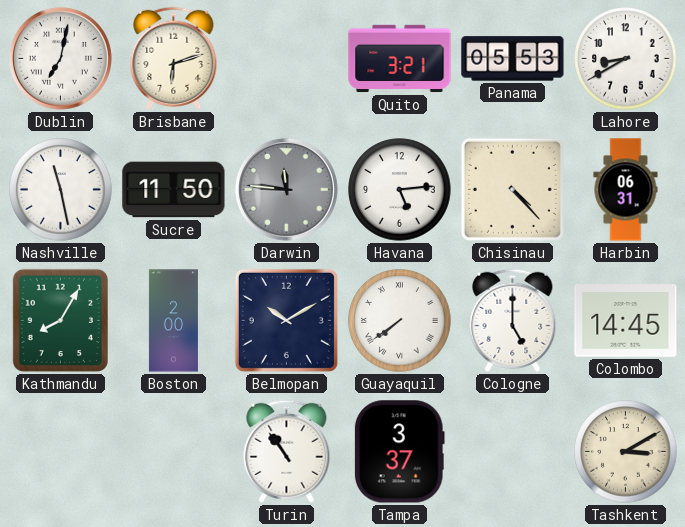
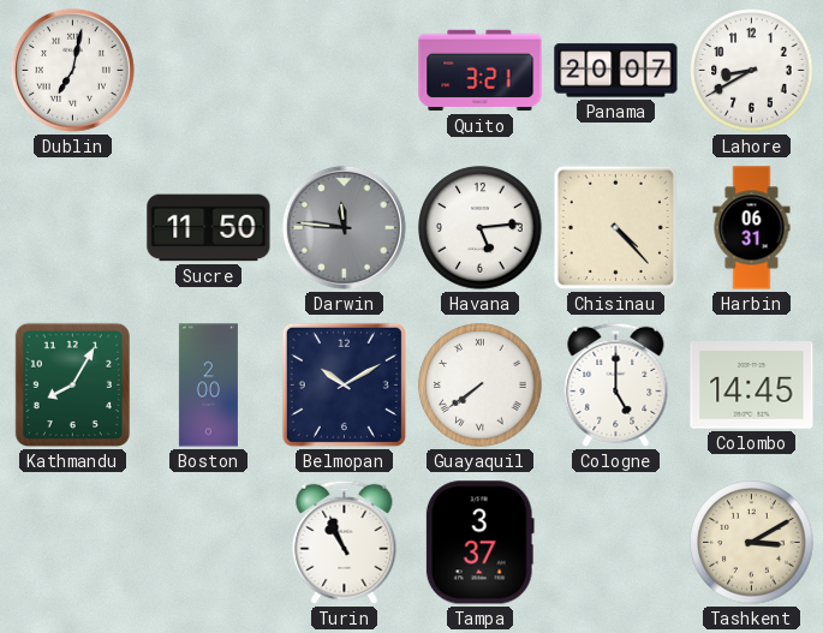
Brisbane: 6:12 -> none (174, 58)
Panama: 05:53 -> 20:07 (616, 71)
Nashville: 11:28 -> none (61, 190)
Turin: 10:54 -> 10:56 (345, 542)
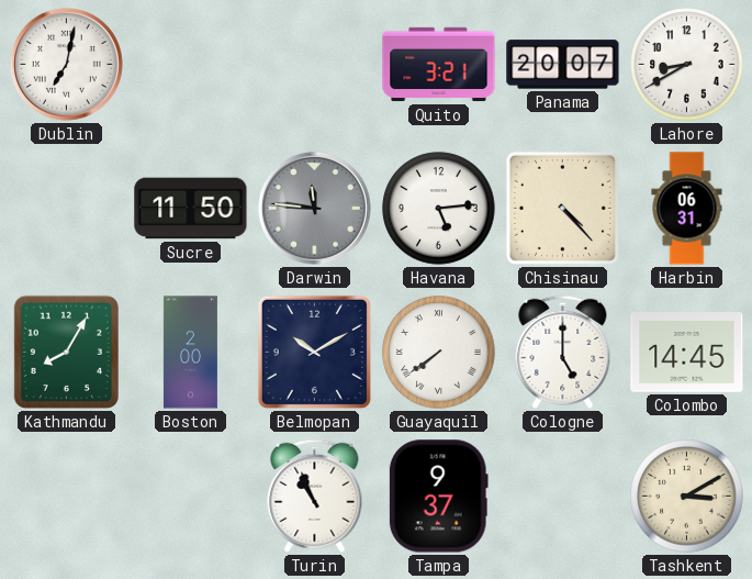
Tampa: 3:37 -> 9:37 (438, 497)
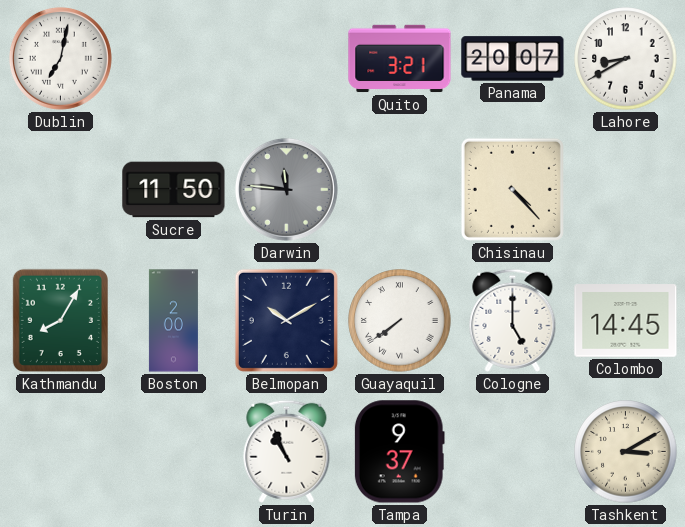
Havana: 5:14 -> none (439, 209)
Harbin: 06:31 -> none (687, 209)
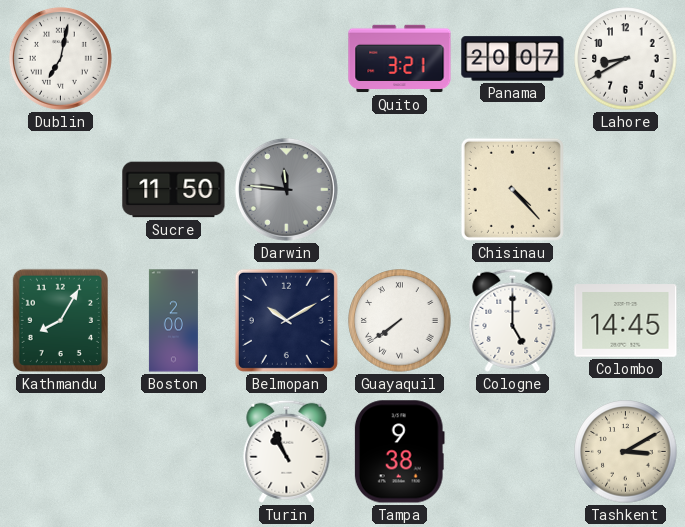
Tampa: 9:37 -> 9:38 (399, 452)
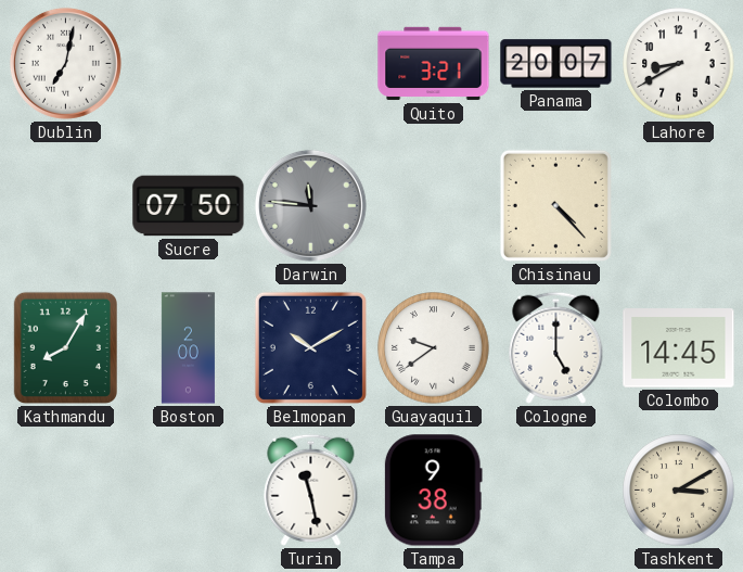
Sucre: 11:50 -> 07:50 (189, 206)
Guayaquil: 7:39 -> 9:39 (434, 348)
Turin: 10:56 -> 11:28 (311, 490)
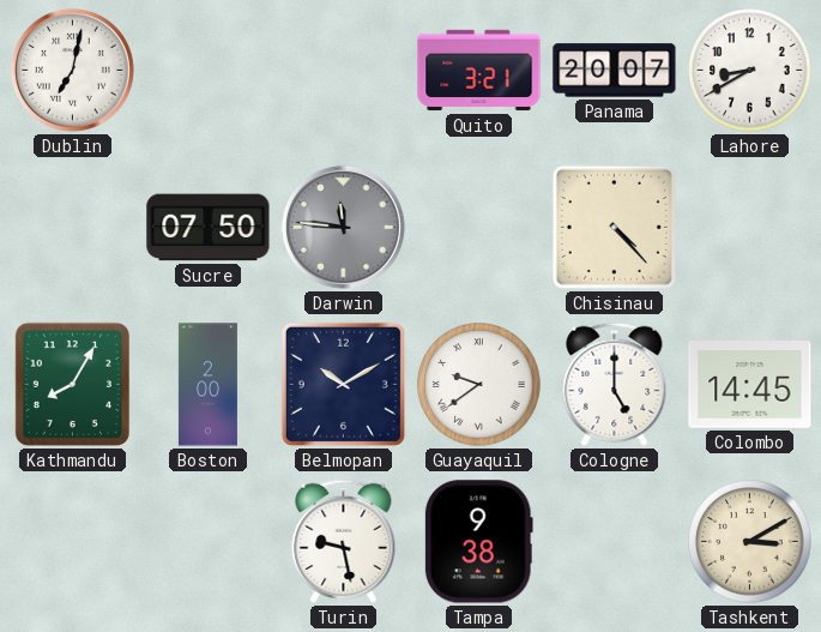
Turin: 11:28 -> 9:28 (344, 541)
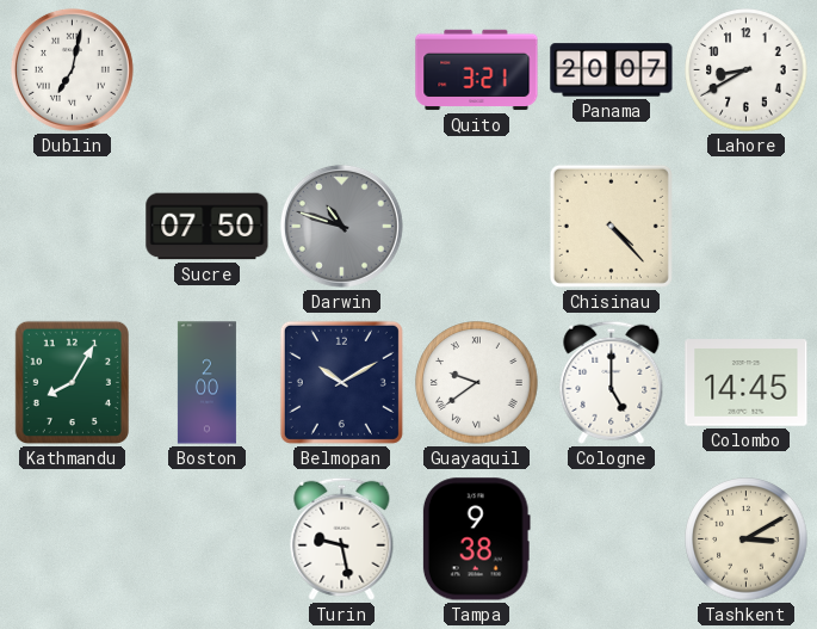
Darwin: 11:46 -> 10:48 (341, 226)
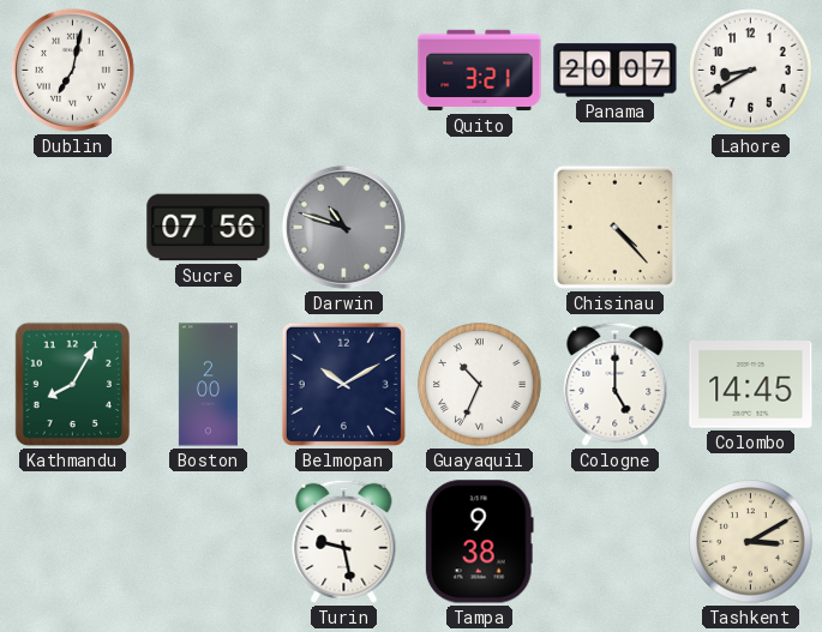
Sucre: 07:50 -> 07:56 (209, 228)
Guayaquil: 9:39 -> 10:34 (480, 385)
